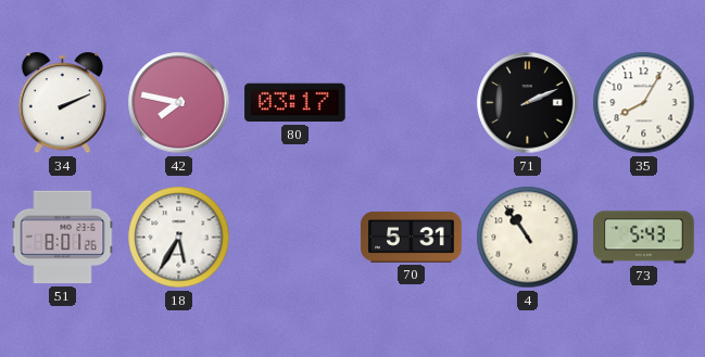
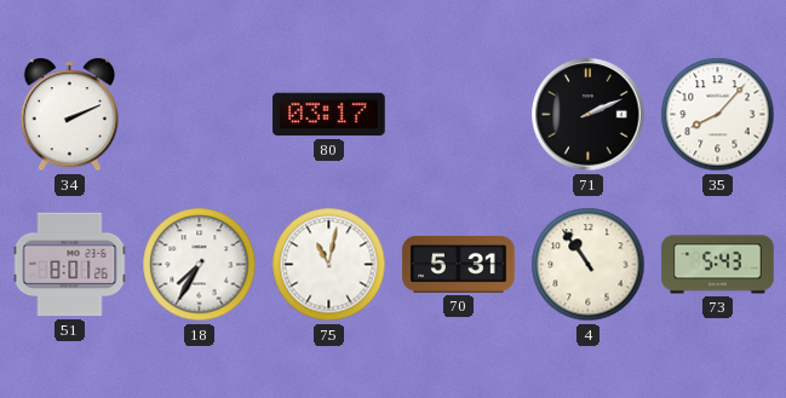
42: 7:47 -> none (179, 103)
35: 8:05 -> 8:07 (718, 115)
18: 5:35 -> 7:35 (200, 265)
75: none -> 11:02 (329, 265)
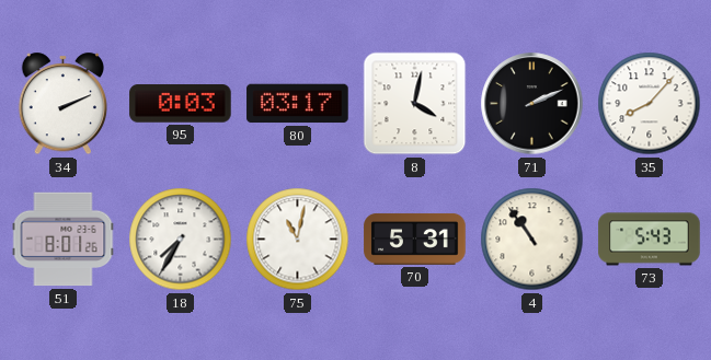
95: none -> 0:03 (181, 104)
8: none -> 4:02 (415, 104)
